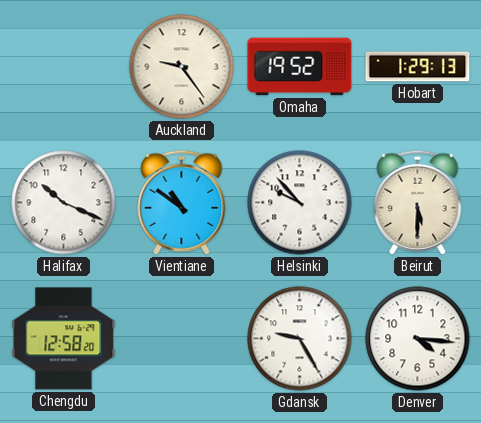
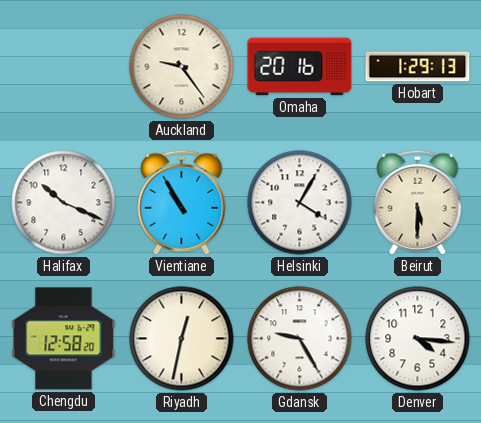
Omaha: 19:52 -> 20:16 (300, 67)
Vientiane: 10:51 -> 10:55 (182, 202)
Helsinki: 9:53 -> 4:05 (300, 203)
Riyadh: none -> 12:32 (182, 339)
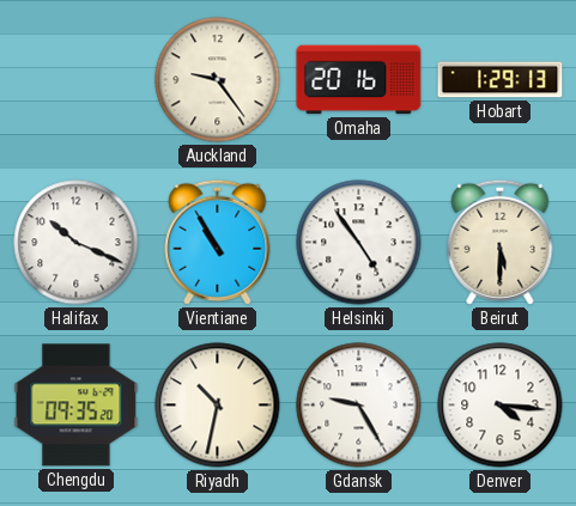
Helsinki: 4:05 -> 4:54 (359, 243)
Chengdu: 12:58 -> 09:35 (77, 406)
Riyadh: 12:32 -> 10:32 (218, 406)
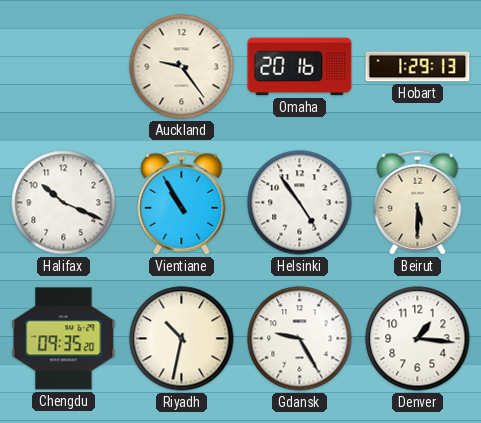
Denver: 4:16 -> 1:16 (418, 339)
